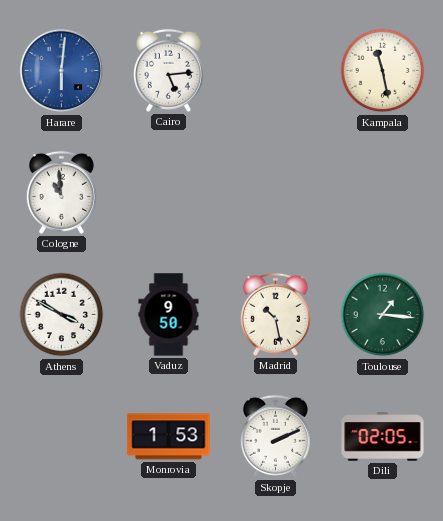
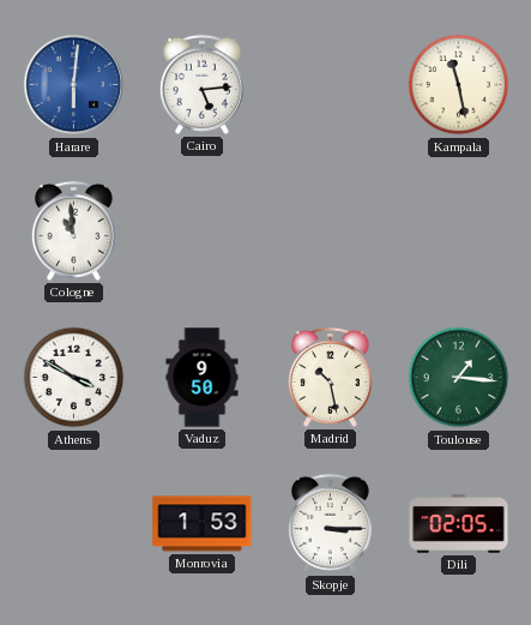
Skopje: 2:11 -> 3:15 (330, 523)
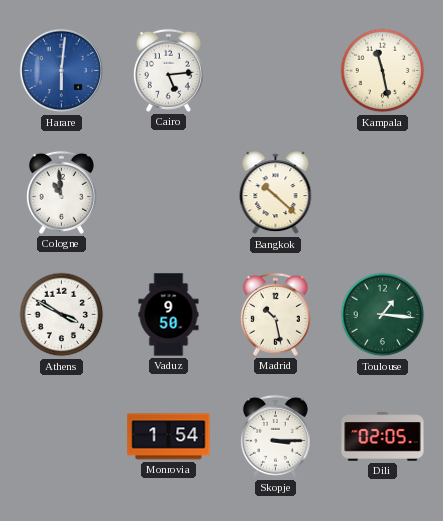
Bangkok: none -> 10:22 (276, 193)
Monrovia: 1:53 -> 1:54 (169, 437)
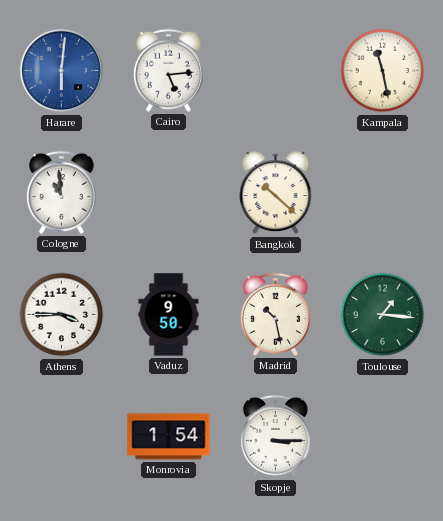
Athens: 3:50 -> 3:45 (62, 315)
Dili: 02:05 -> none (383, 437)
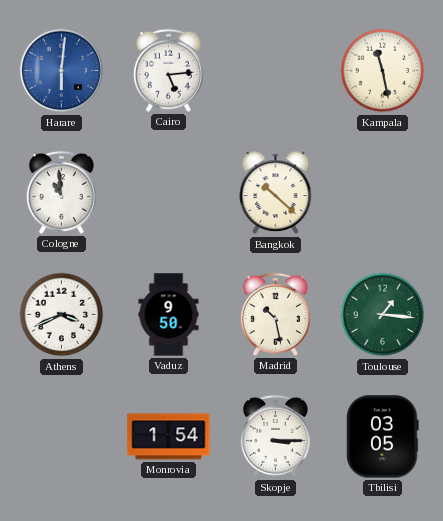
Athens: 3:45 -> 3:41 (62, 315)
Tbilisi: none -> 03:05 (383, 437)
